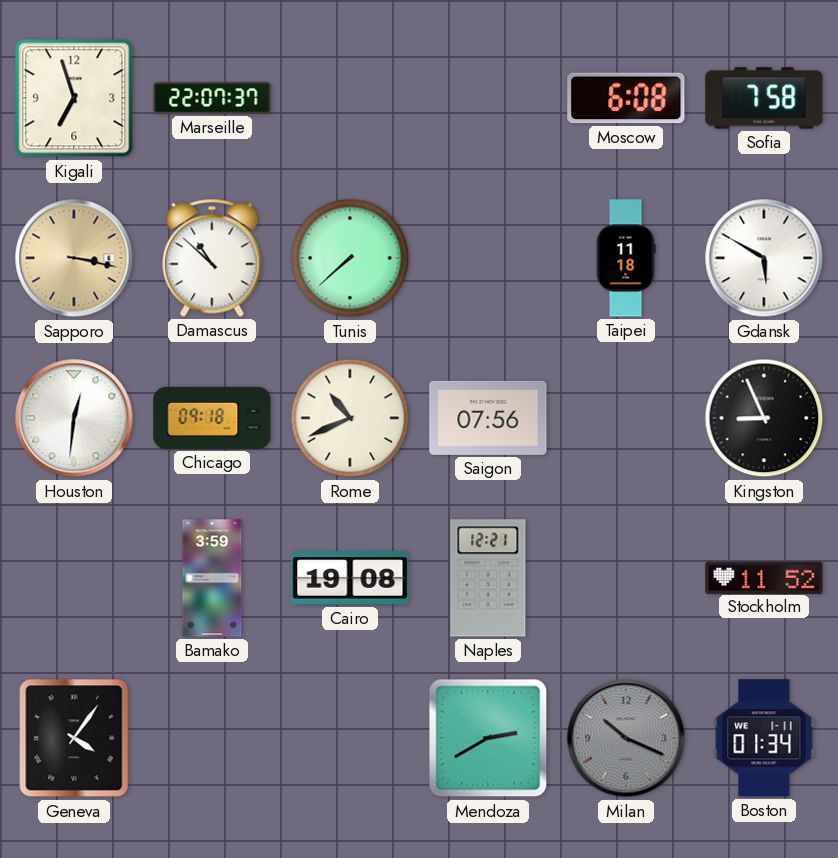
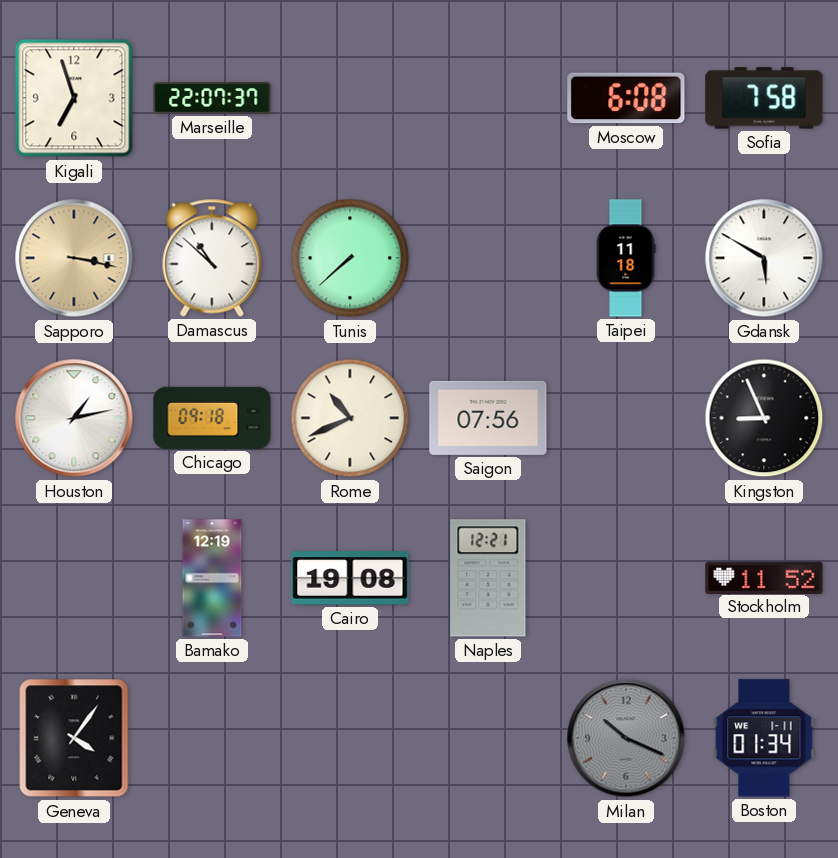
Houston: 12:31 -> 1:13 (74, 418)
Bamako: 3:59 -> 12:19 (212, 578)
Mendoza: 2:40 -> none (488, 738)
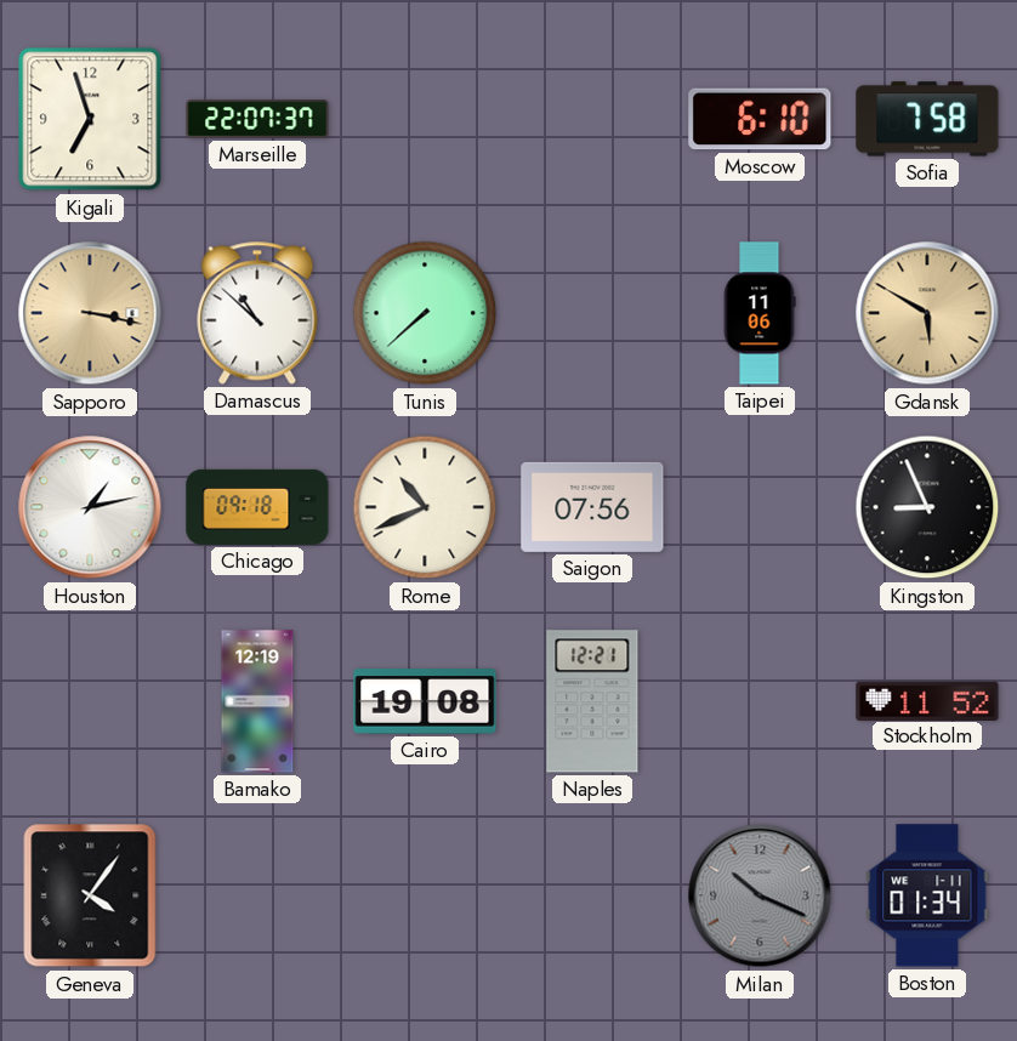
Moscow: 6:08 -> 6:10 (760, 119)
Taipei: 11:18 -> 11:06 (760, 313)
Gdansk dial: white -> champagne (927, 313)
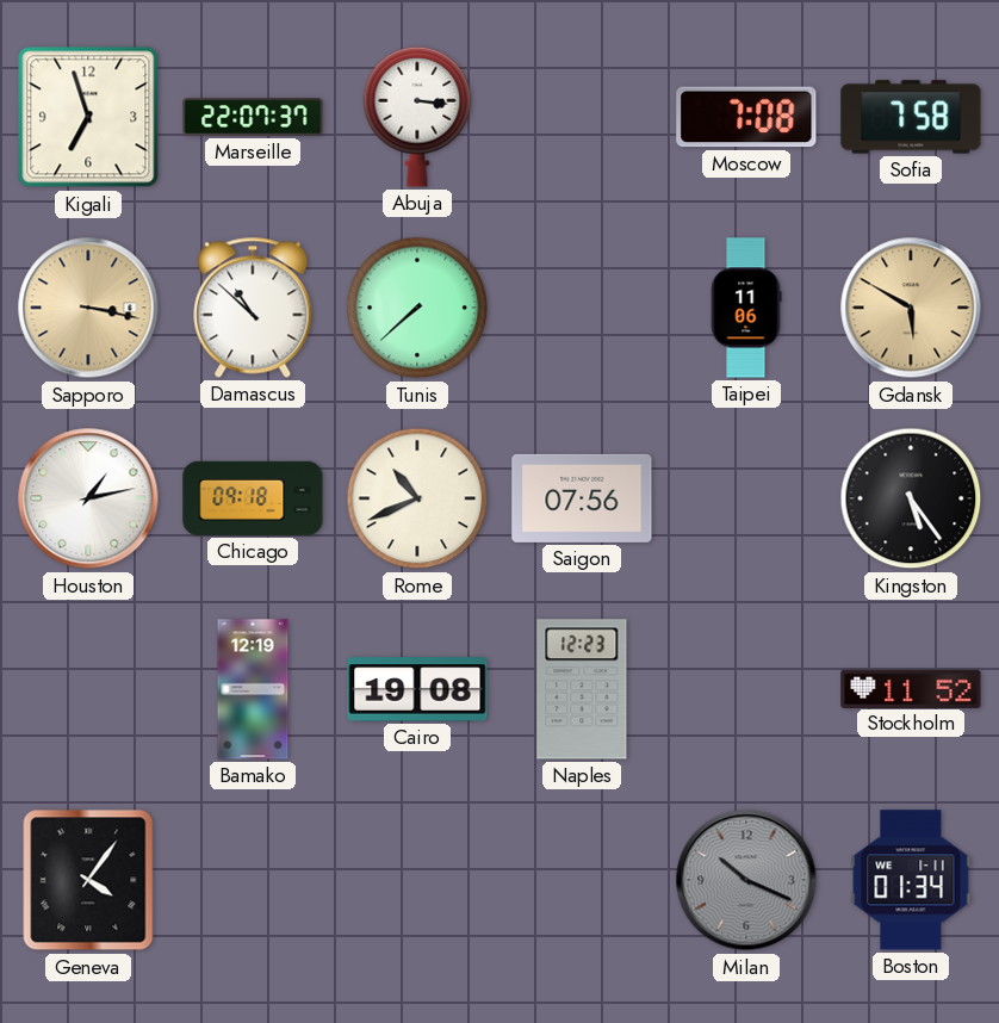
Abuja: none -> 3:16 (417, 117)
Moscow: 6:10 -> 7:08 (746, 117)
Kingston: 8:56 -> 5:24 (911, 498)
Naples: 12:21 -> 12:23 (582, 689)
